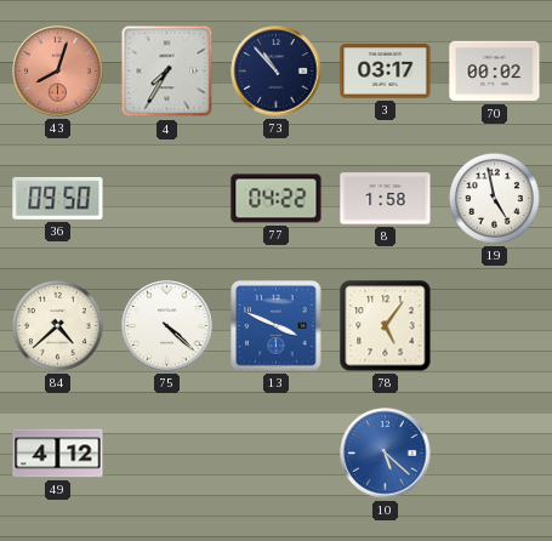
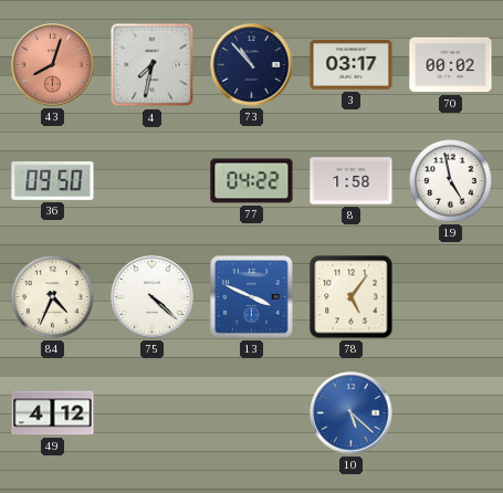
4: 7:35 -> 7:32 (153, 65)
84: 4:38 -> 4:34 (53, 297)
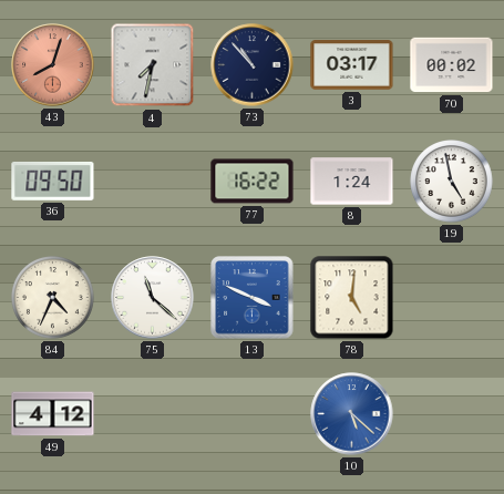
77: 04:22 -> 16:22 (253, 182)
8: 1:58 -> 1:24 (352, 182)
75: 4:22 -> 11:22 (153, 298)
78: 5:06 -> 5:01 (352, 298)
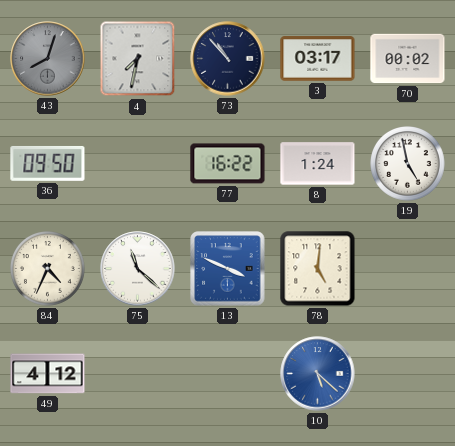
43 dial: salmon -> grey (48, 59)
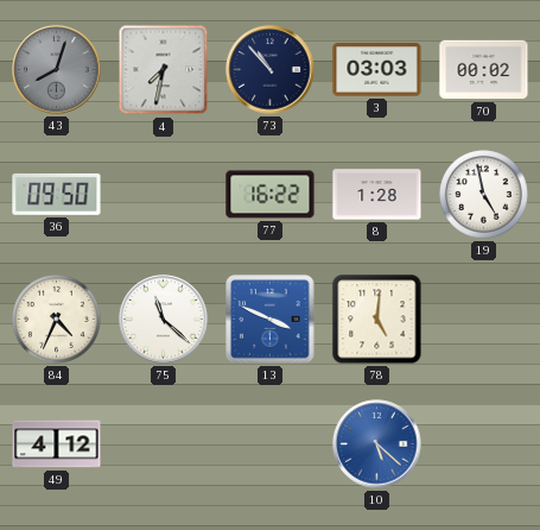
3: 03:17 -> 03:03 (377, 70)
8: 1:24 -> 1:28 (377, 195)
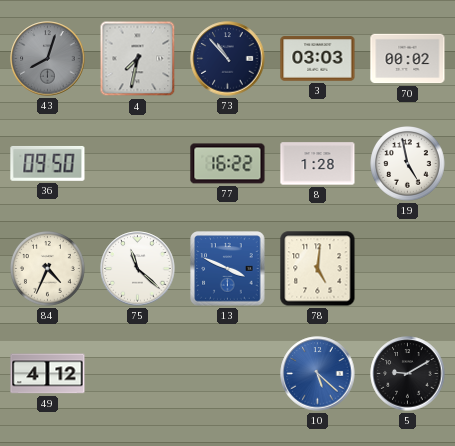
5: none -> 9:10 (408, 374)
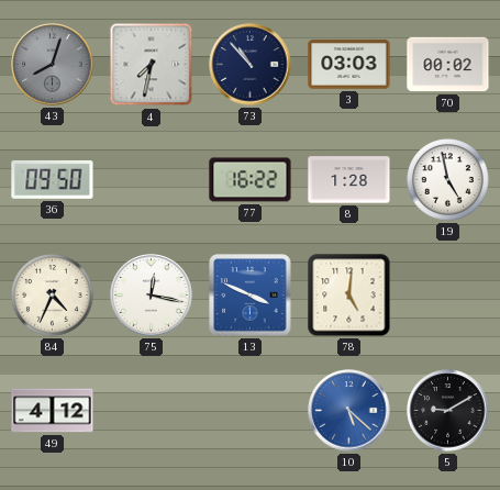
75: 11:22 -> 12:17 (152, 296)
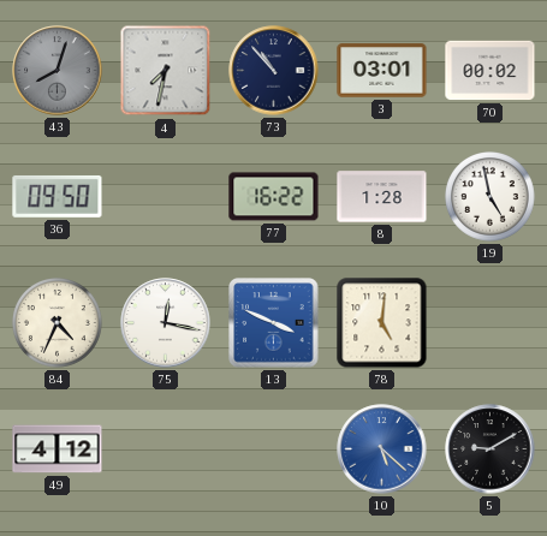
3: 03:03 -> 03:01 (382, 71)
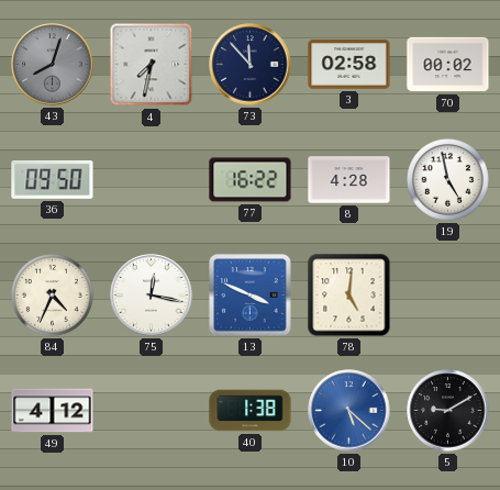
73: 10:53 -> 11:53 (251, 65)
3: 03:01 -> 02:58 (349, 65)
8: 1:28 -> 4:28 (349, 180)
40: none -> 1:38 (251, 411)
